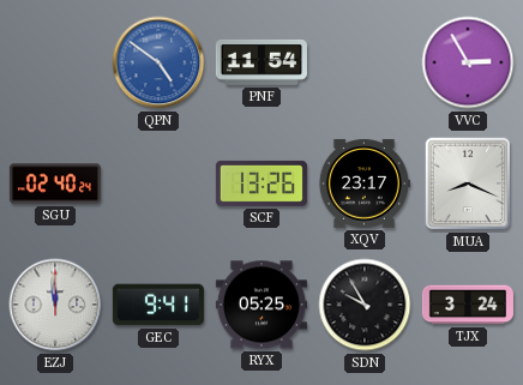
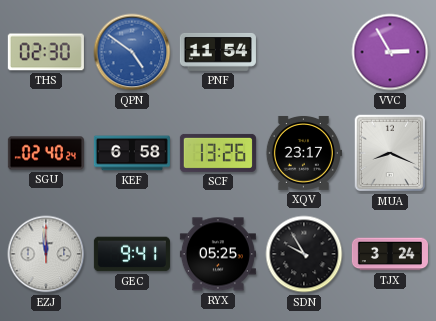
THS: none -> 02:30 (46, 52)
KEF: none -> 6:58 (132, 153)
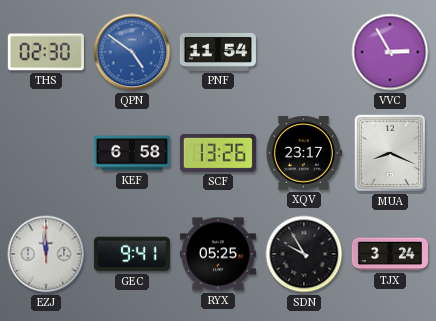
SGU: 02:40 -> none (46, 153)
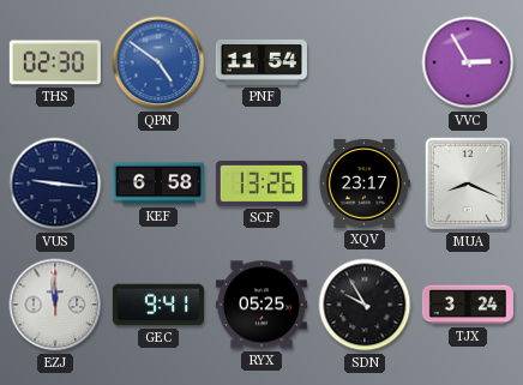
VUS: none -> 9:16 (55, 184)
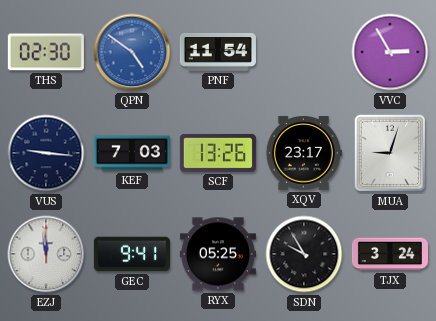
KEF: 6:58 -> 7:03 (132, 153)
MUA: 8:19 -> 9:03 (390, 153)
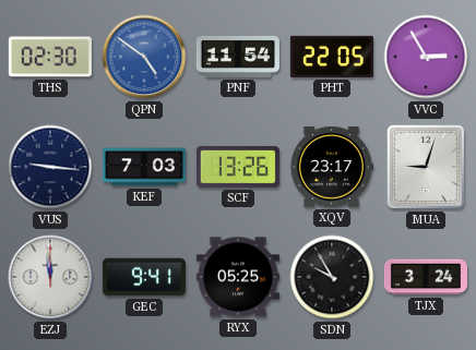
PHT: none -> 22:05 (332, 57)
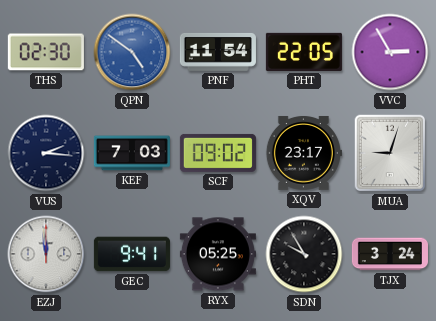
VUS: 9:16 -> 2:16 (46, 153)
SCF: 13:26 -> 09:02 (218, 153)
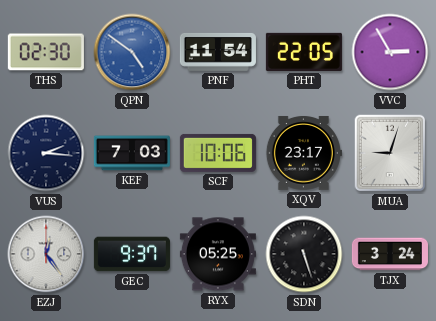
SCF: 09:02 -> 10:06 (218, 153)
EZJ: 11:59 -> 12:24 (46, 254)
GEC: 9:41 -> 9:37 (132, 254)
SDN: 9:55 -> 5:27 (304, 254)
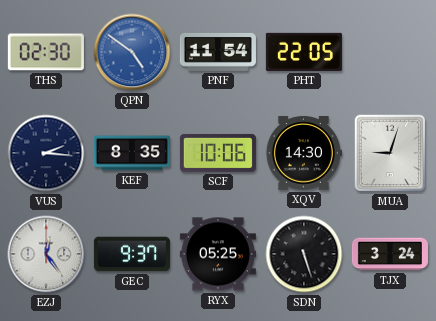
VVC: 2:55 -> none (390, 52)
KEF: 7:03 -> 8:35 (132, 153)
XQV: 23:17 -> 14:30 (304, 153)
